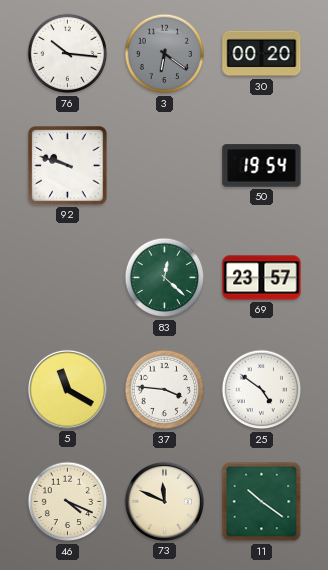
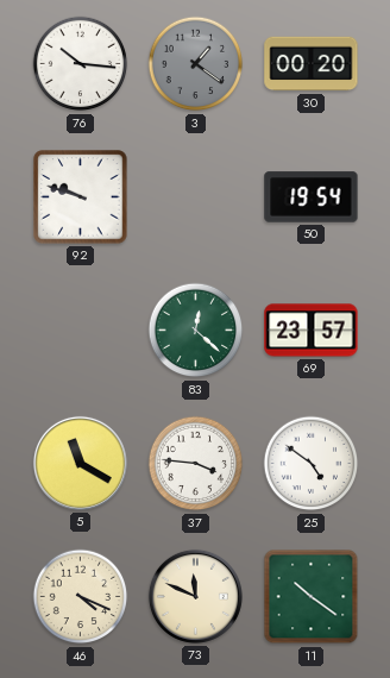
3: 6:21 -> 1:21 (196, 64)
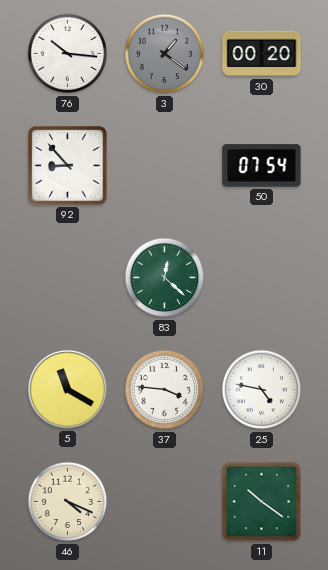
92: 9:48 -> 8:53 (68, 166)
50: 19:54 -> 07:54 (262, 166)
69: 23:57 -> none (312, 331)
25: 4:51 -> 4:47 (262, 390)
73: 11:49 -> none (195, 596)
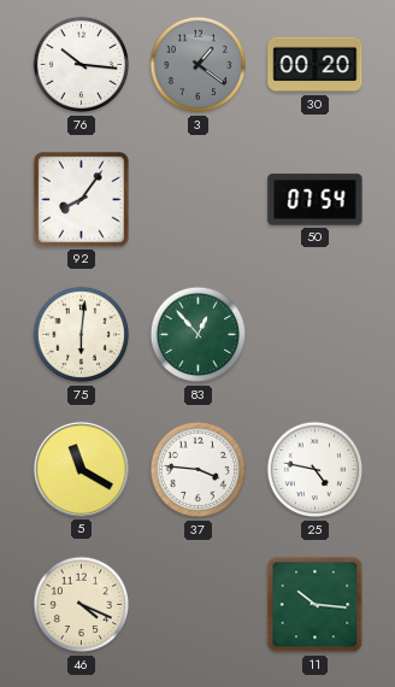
92: 8:53 -> 8:06 (82, 200)
75: none -> 6:01 (82, 335)
83: 12:22 -> 12:53 (199, 335)
11: 10:21 -> 10:16 (316, 605)
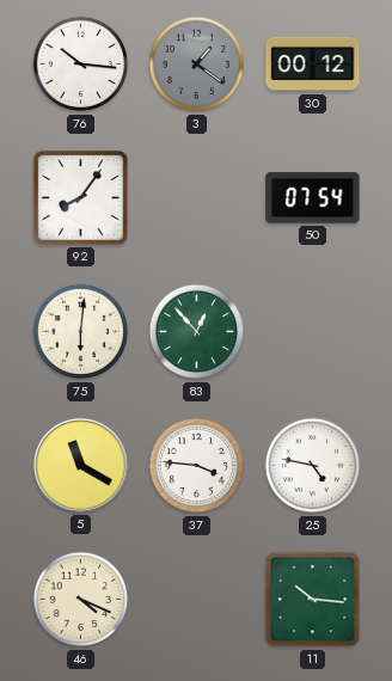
30: 00:20 -> 00:12 (313, 65)
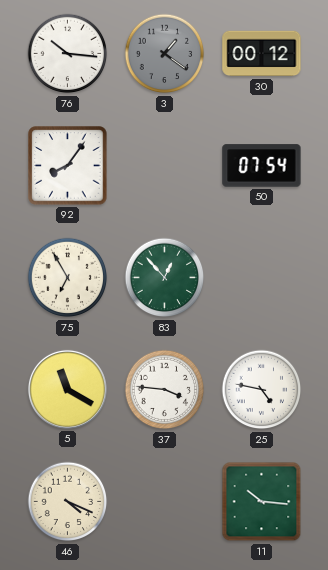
75: 6:01 -> 6:55 (68, 278)
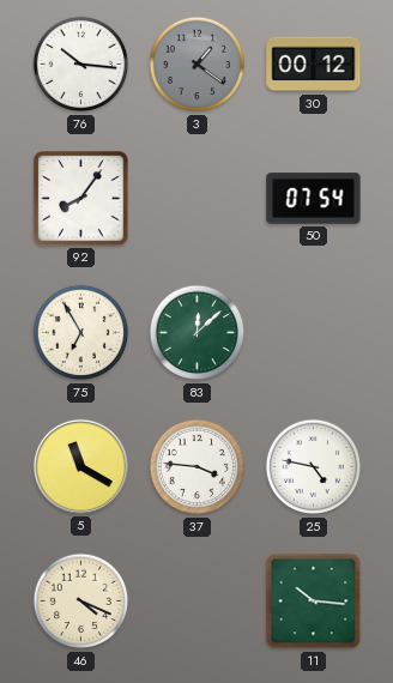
83: 12:53 -> 12:08 (198, 333)
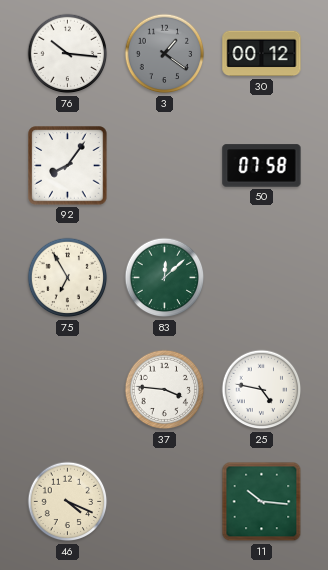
50: 07:54 -> 07:58 (262, 166)
5: 11:20 -> none (80, 466)
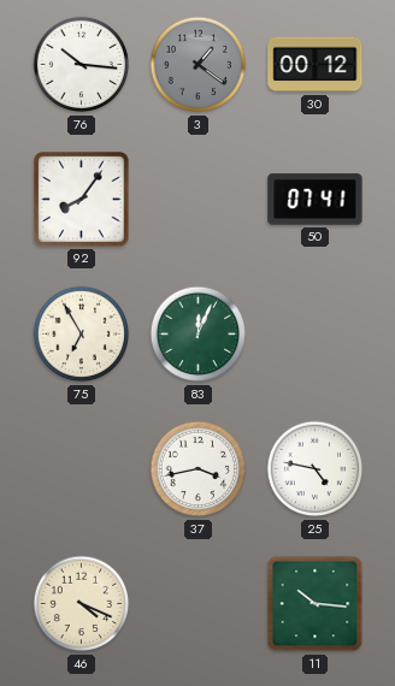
50: 07:58 -> 07:41 (316, 200)
83: 12:08 -> 12:04 (199, 335)
37: 3:46 -> 3:43 (199, 469)
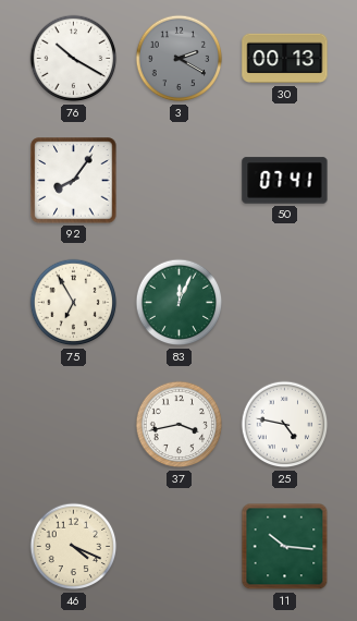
76: 10:16 -> 10:20 (74, 59)
3: 1:21 -> 2:20 (180, 59)
30: 00:12 -> 00:13 (285, 59)
